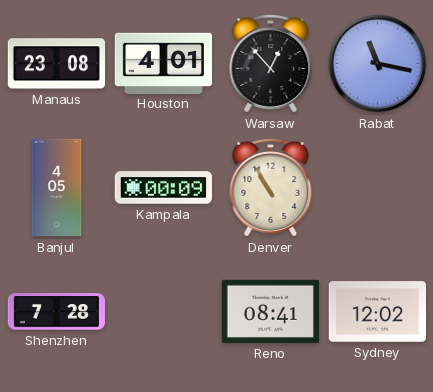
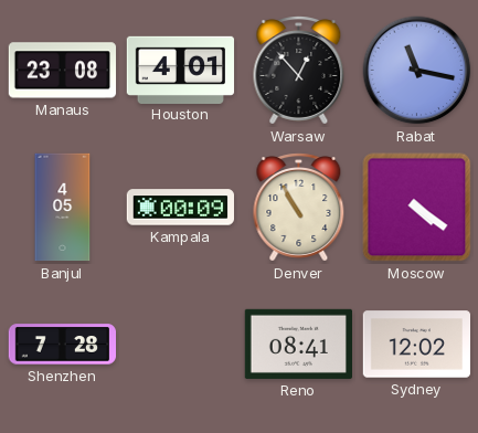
Moscow: none -> 4:21 (417, 208)
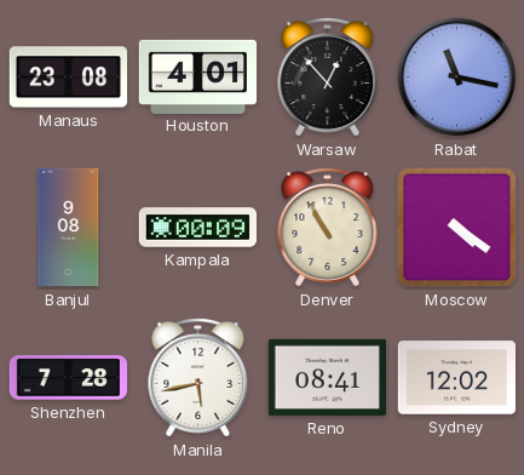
Banjul: 4:05 -> 9:08 (69, 228)
Manila: none -> 5:43 (198, 378)
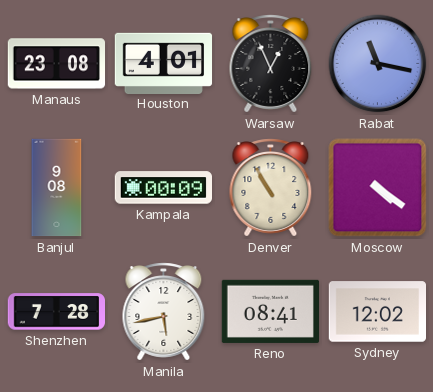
Warsaw: 12:53 -> 12:56 (271, 64)
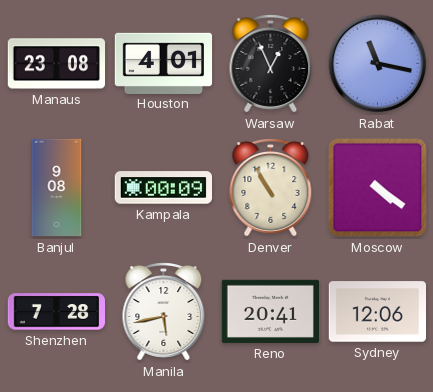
Reno: 08:41 -> 20:41 (270, 311)
Sydney: 12:02 -> 12:06 (377, 312)
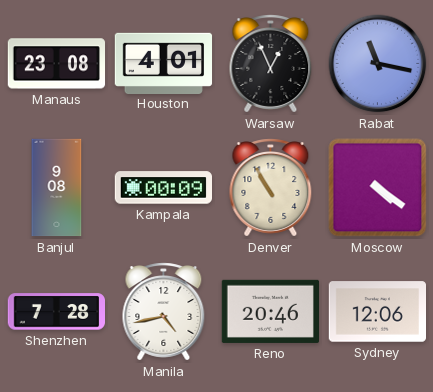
Manila: 5:43 -> 4:43 (164, 312)
Reno: 20:41 -> 20:46 (270, 311)
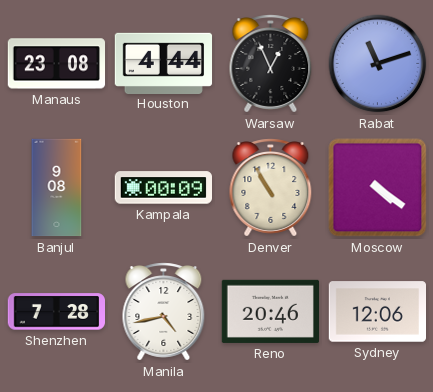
Houston: 4:01 -> 4:44 (164, 63)
Rabat: 11:17 -> 11:12 (378, 64)
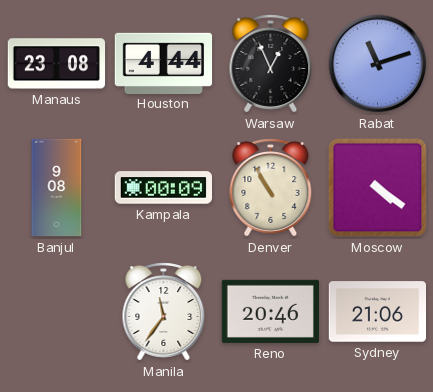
Shenzhen: 7:28 -> none (57, 312)
Manila: 4:43 -> 11:36 (164, 312)
Sydney: 12:06 -> 21:06 (377, 312)
